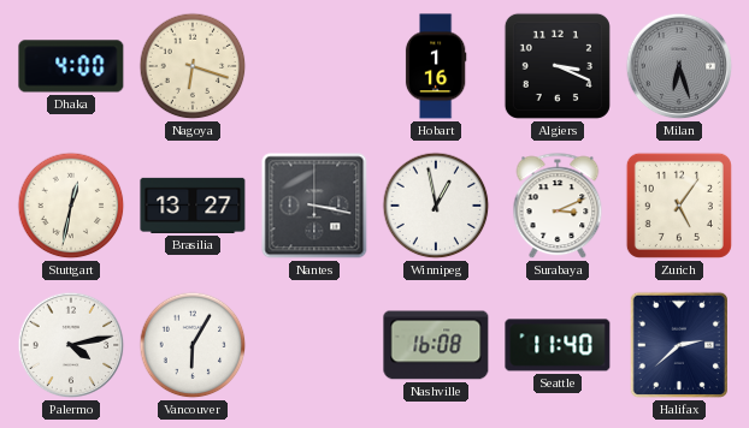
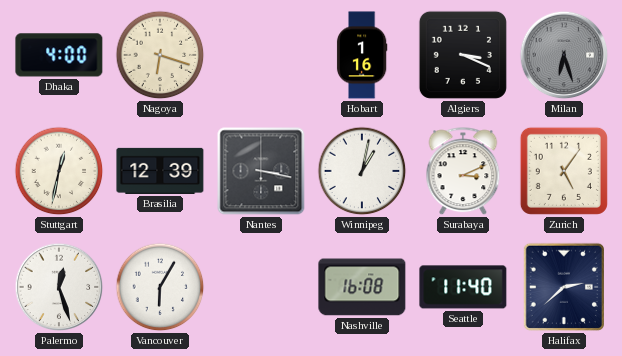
Brasilia: 13:27 -> 12:39 (160, 171)
Winnipeg: 12:58 -> 1:02 (362, 171)
Palermo: 4:13 -> 12:27 (59, 287)
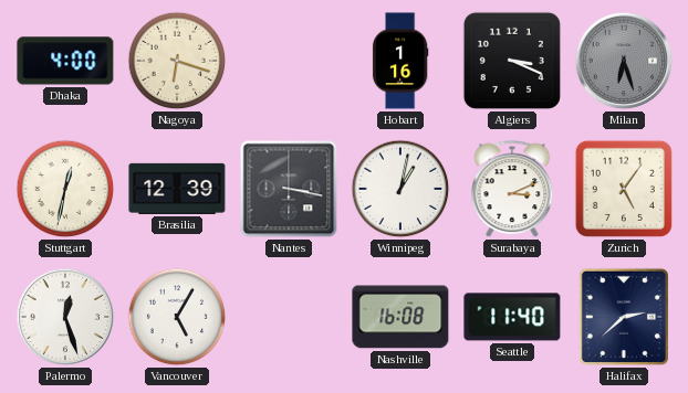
Vancouver: 6:05 -> 5:05 (177, 317)
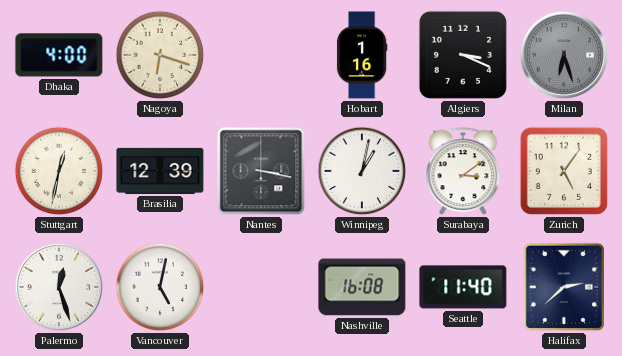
Surabaya: 3:11 -> 3:09 (463, 172)
Vancouver: 5:05 -> 5:02 (160, 287)
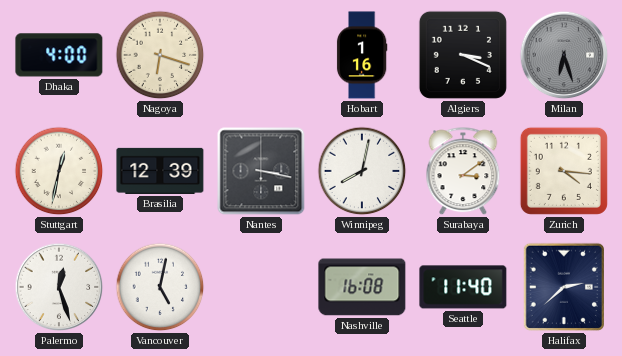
Winnipeg: 1:02 -> 8:02 (362, 171)
Zurich: 5:06 -> 4:16 (564, 171)
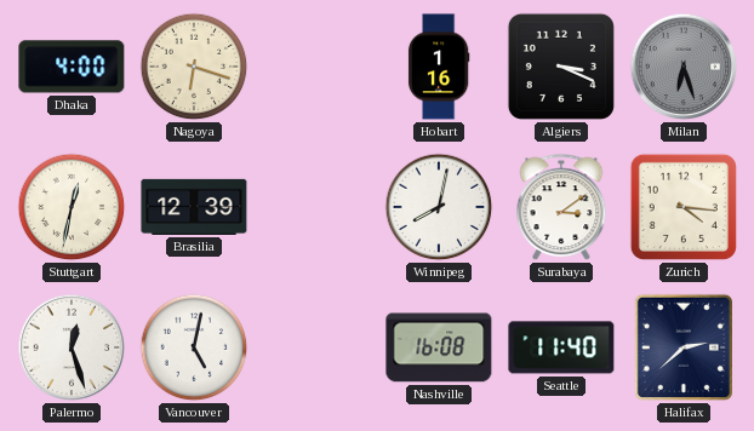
Nantes: 3:17 -> none (261, 171)
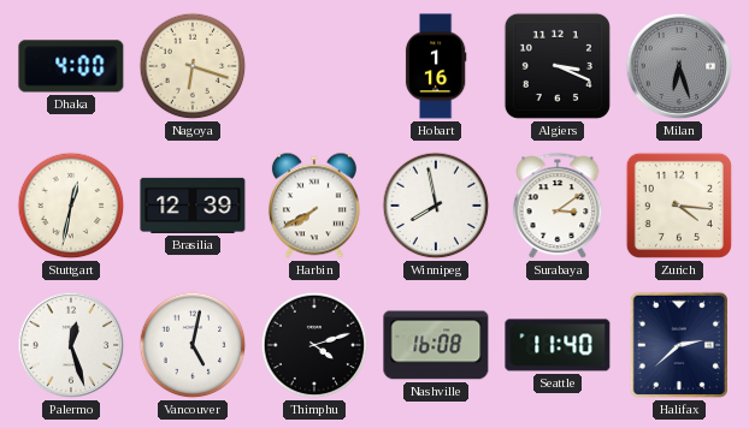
Harbin: none -> 7:40 (314, 206)
Winnipeg: 8:02 -> 7:58 (436, 206)
Thimphu: none -> 4:12 (314, 345)
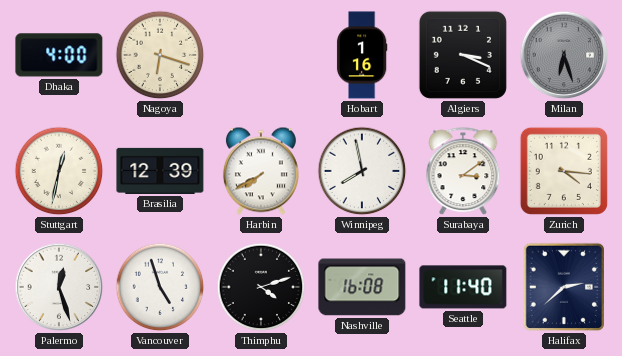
Vancouver: 5:02 -> 4:57 (160, 287)
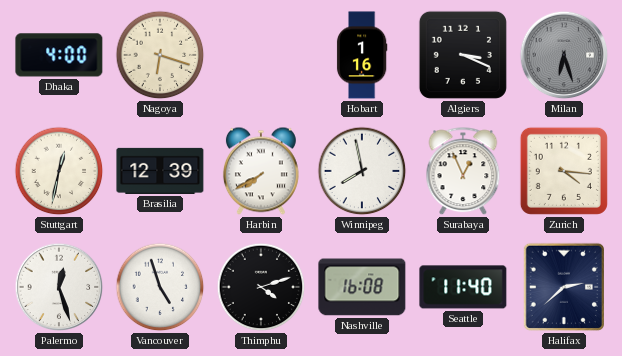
Surabaya: 3:09 -> 12:56 (463, 172)
